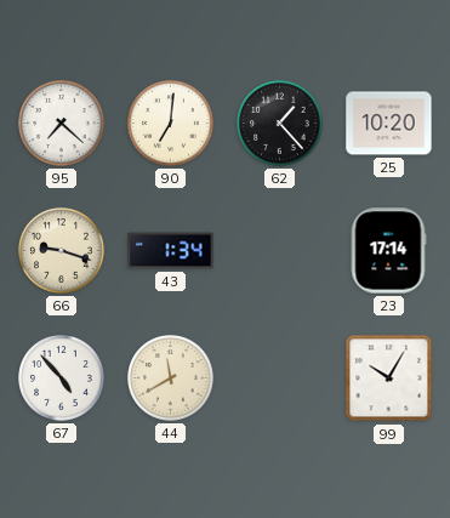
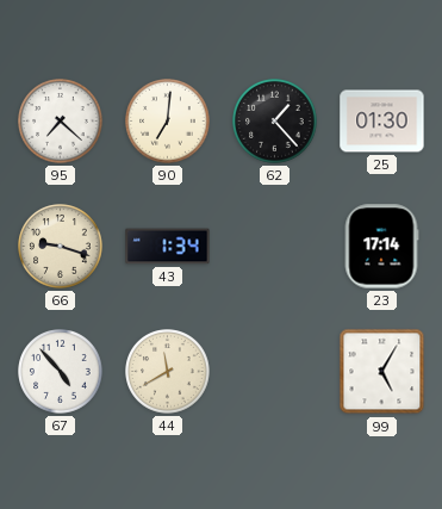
25: 10:20 -> 01:30 (382, 122)
99: 10:05 -> 5:05 (382, 372)
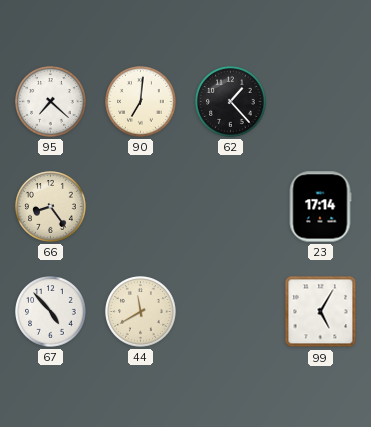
25: 01:30 -> none (382, 122)
66: 9:18 -> 8:24 (51, 207)
43: 1:34 -> none (168, 247)
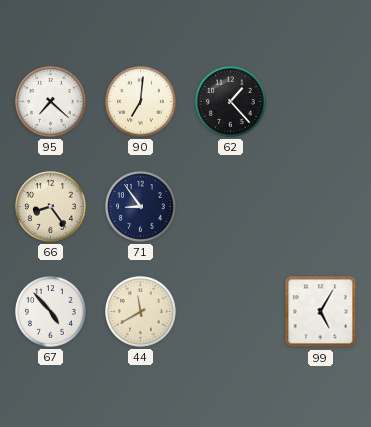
71: none -> 8:54 (141, 207)
23: 17:14 -> none (320, 207)
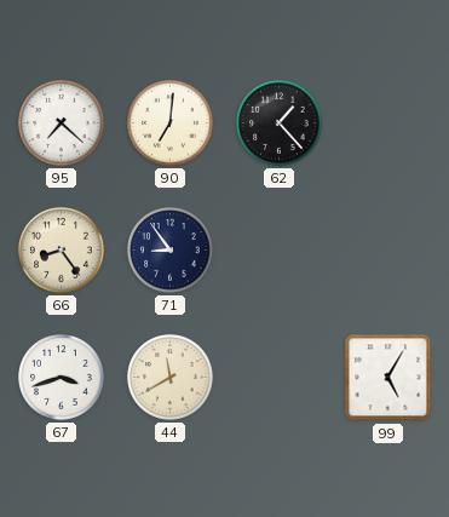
67: 4:53 -> 3:42 (62, 378)
